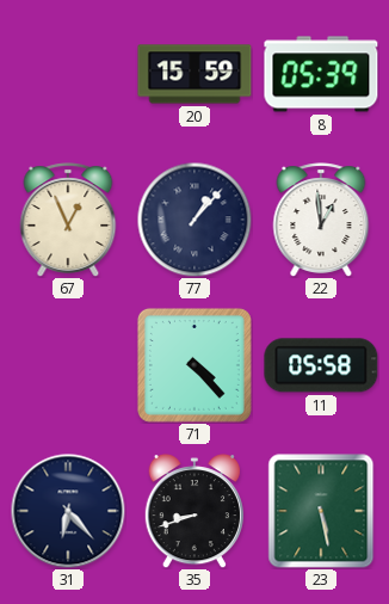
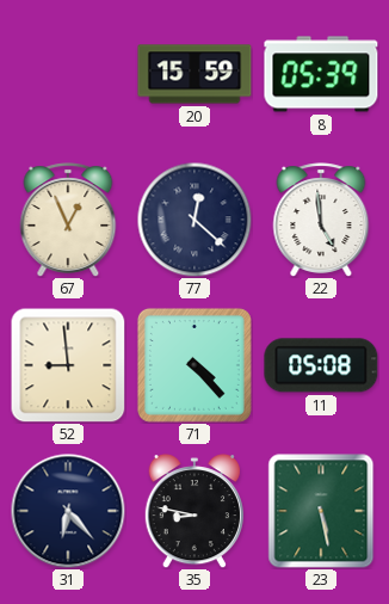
77: 1:07 -> 12:22 (194, 220)
22: 12:59 -> 4:59 (321, 220)
52: none -> 8:59 (68, 365)
11: 05:58 -> 05:08 (321, 365)
35: 8:42 -> 8:47 (194, 511)
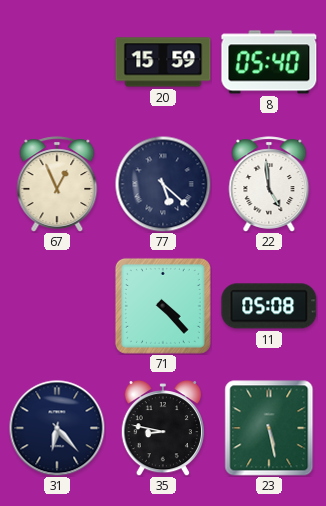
8: 05:39 -> 05:40 (269, 62)
77: 12:22 -> 5:22 (163, 184)
52: 8:59 -> none (68, 365)
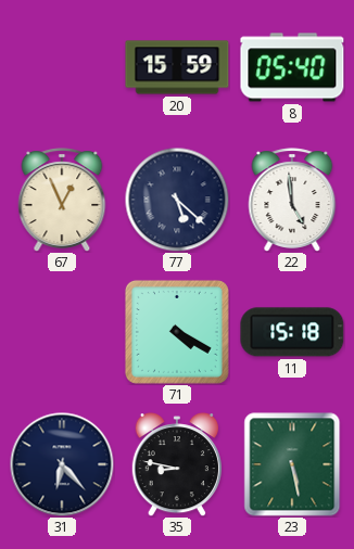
71: 4:23 -> 4:20 (177, 332)
11: 05:08 -> 15:18 (292, 332)
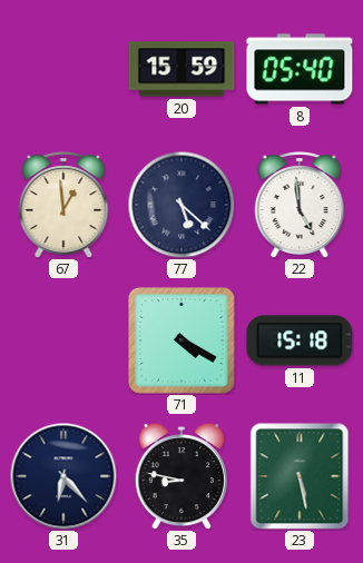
67: 12:56 -> 12:59 (63, 205)
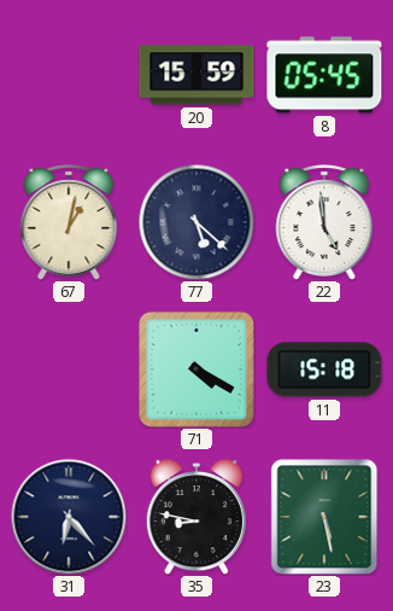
8: 05:40 -> 05:45 (324, 75)
67: 12:59 -> 1:02 (69, 222)
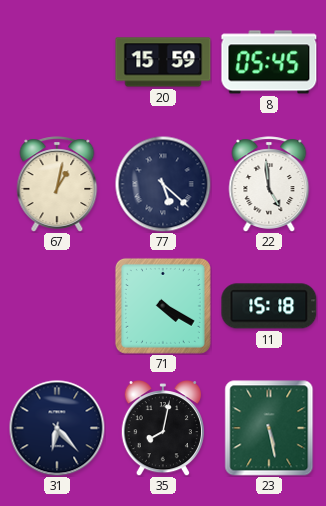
35: 8:47 -> 8:02 (163, 428)
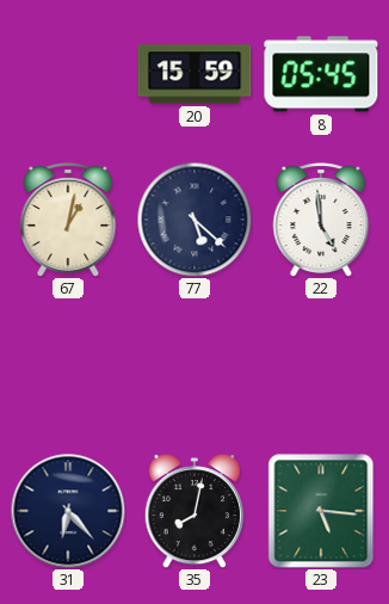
71: 4:20 -> none (163, 306)
11: 15:18 -> none (269, 306)
23: 5:28 -> 5:16 (321, 511)
